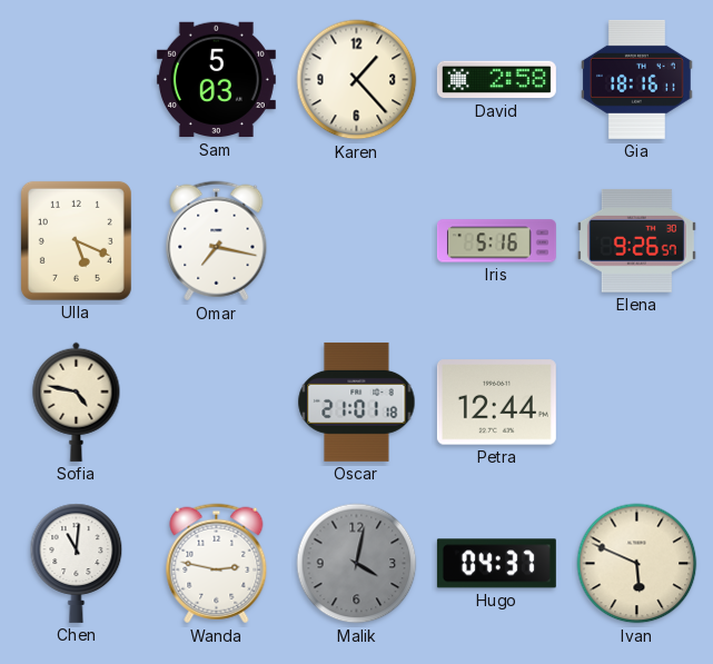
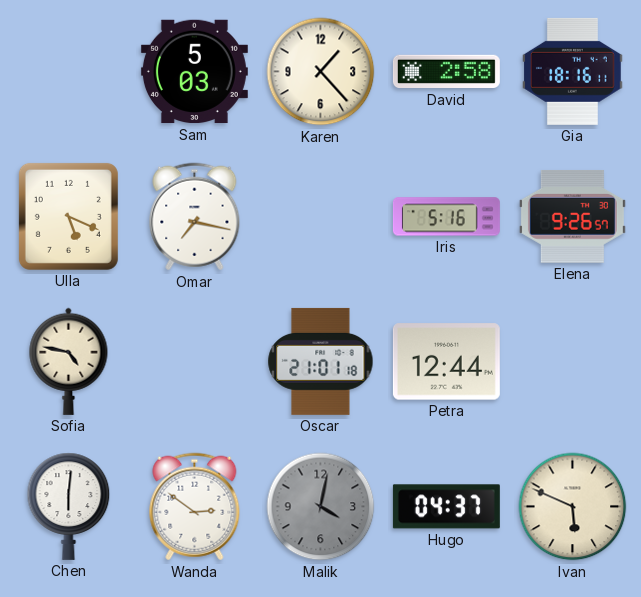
Chen: 11:01 -> 6:01 (69, 506)
Wanda: 2:47 -> 2:51 (195, 507)
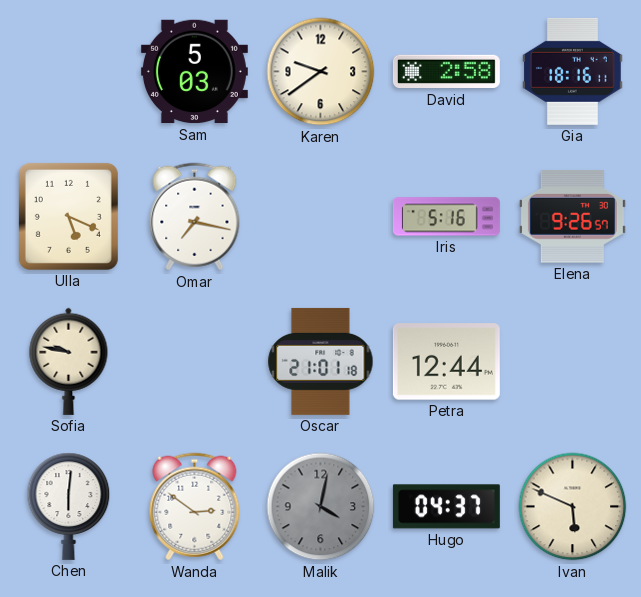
Karen: 1:23 -> 9:39 (321, 72)
Sofia: 4:47 -> 9:47 (69, 361)
